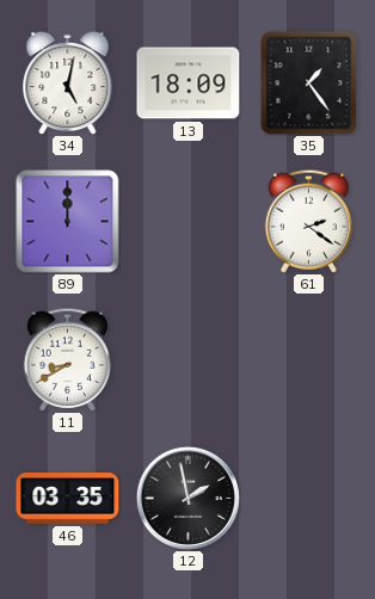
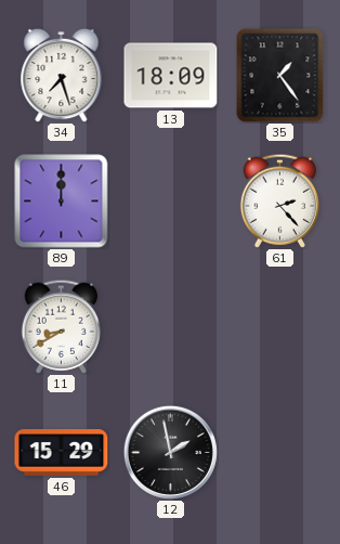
34: 5:02 -> 7:27 (62, 75)
61: 2:21 -> 2:23 (279, 200)
46: 03:35 -> 15:29 (62, 453)
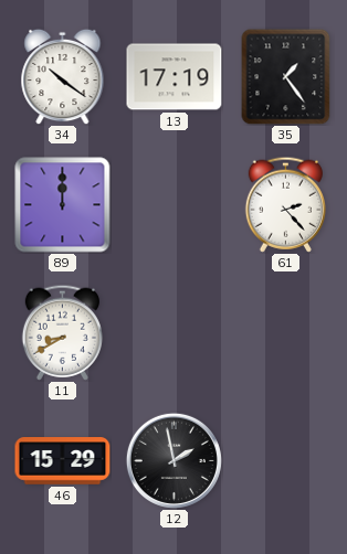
34: 7:27 -> 10:21 (63, 76)
13: 18:09 -> 17:19 (175, 77)
